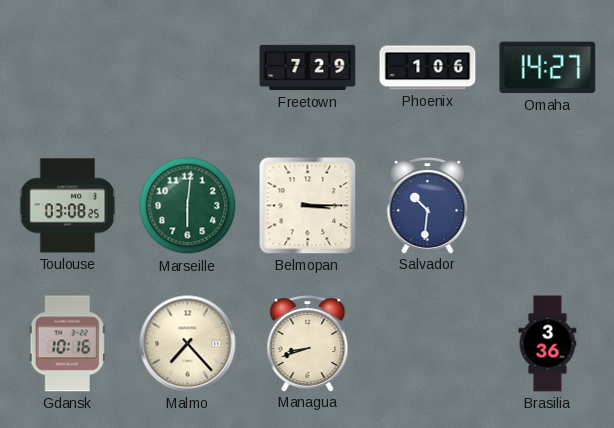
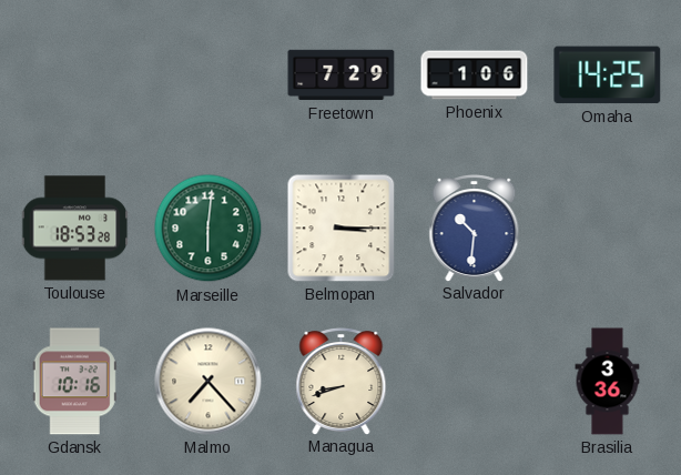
Omaha: 14:27 -> 14:25 (608, 75)
Toulouse: 03:08 -> 18:53 (75, 229)
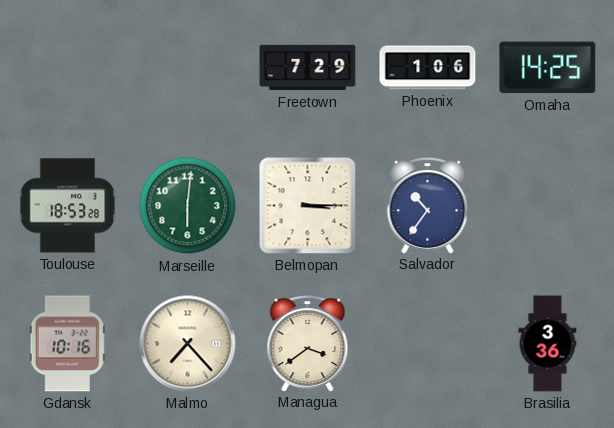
Salvador: 10:31 -> 10:36 (428, 206)
Managua: 8:42 -> 3:39 (308, 344)
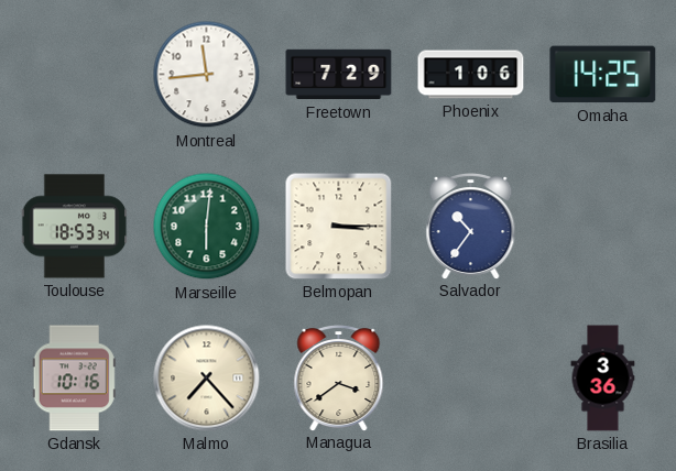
Montreal: none -> 11:44 (207, 75)
Toulouse: 18:53:28 -> 18:53:34 (75, 227)
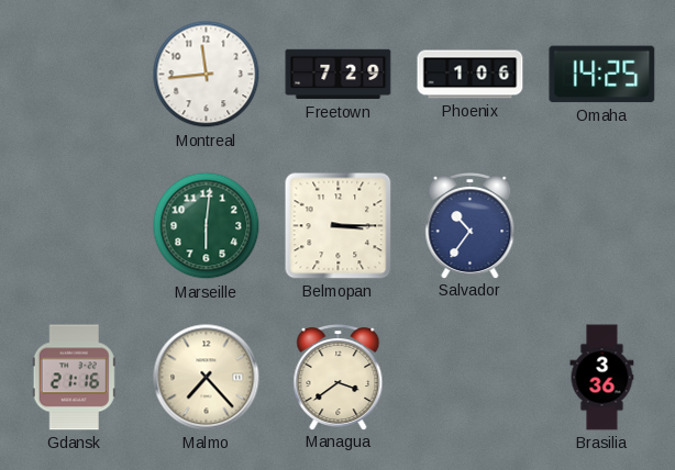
Toulouse: 18:53 -> none (75, 227)
Gdansk: 10:16 -> 21:16 (74, 378)
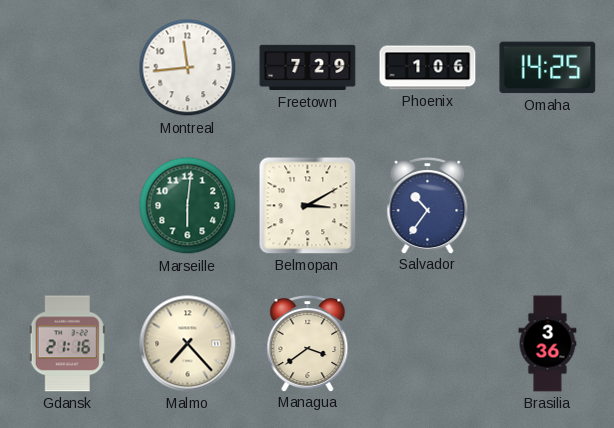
Belmopan: 3:15 -> 3:10 (308, 206)
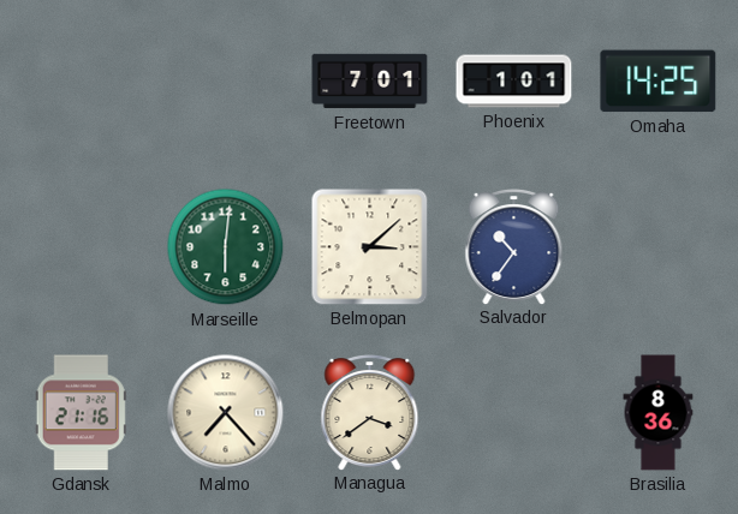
Montreal: 11:44 -> none (188, 68)
Freetown: 7:29 -> 7:01 (370, 82)
Phoenix: 1:06 -> 1:01 (514, 82)
Belmopan: 3:10 -> 3:08 (370, 247)
Brasilia: 3:36 -> 8:36 (659, 413)
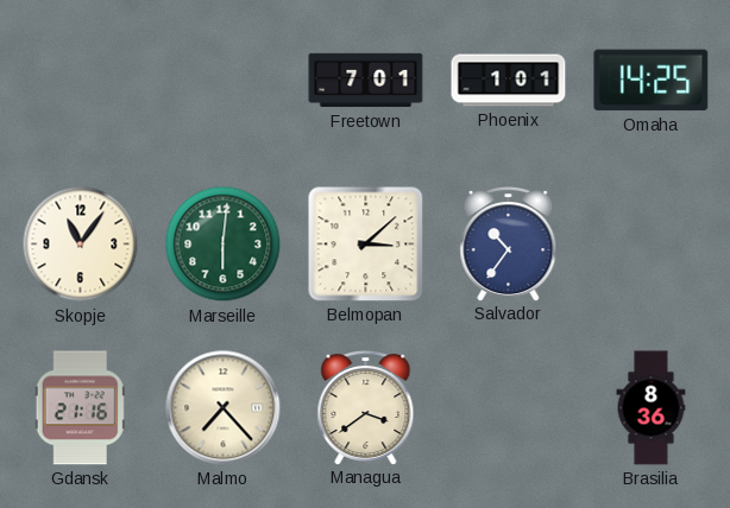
Skopje: none -> 11:06 (81, 245)
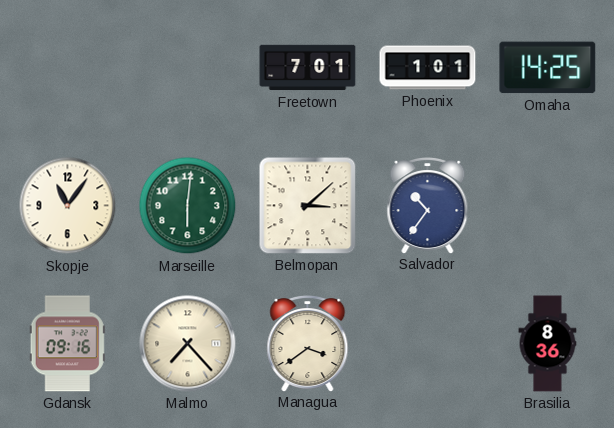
Gdansk: 21:16 -> 09:16 (67, 344)
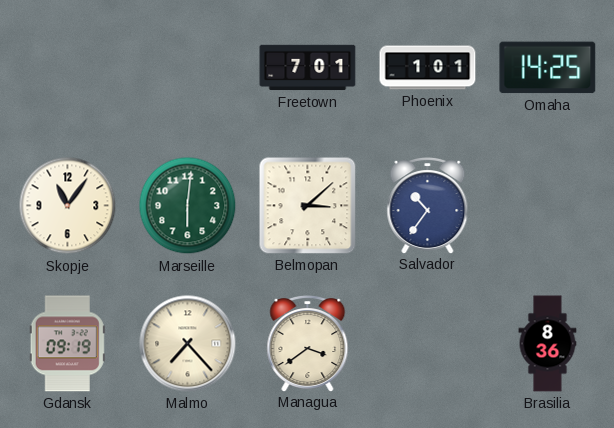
Gdansk: 09:16 -> 09:19 (67, 344)
